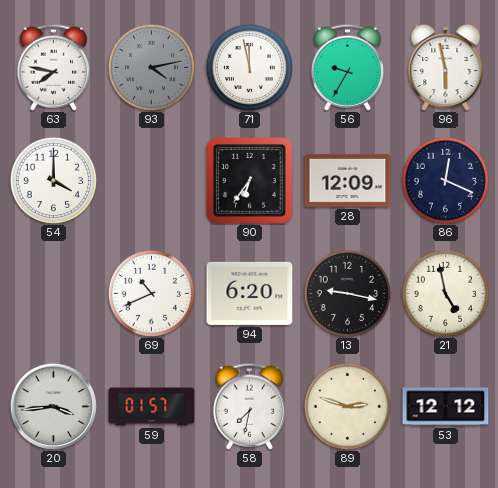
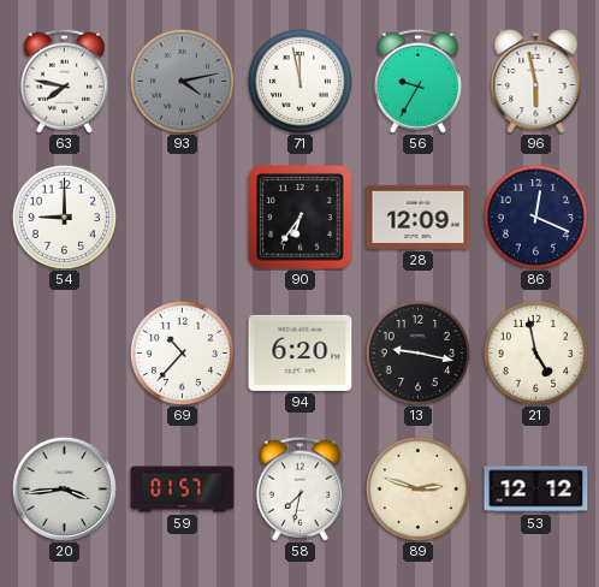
54: 4:00 -> 9:00 (64, 217)
69: 10:41 -> 10:37 (182, 352)
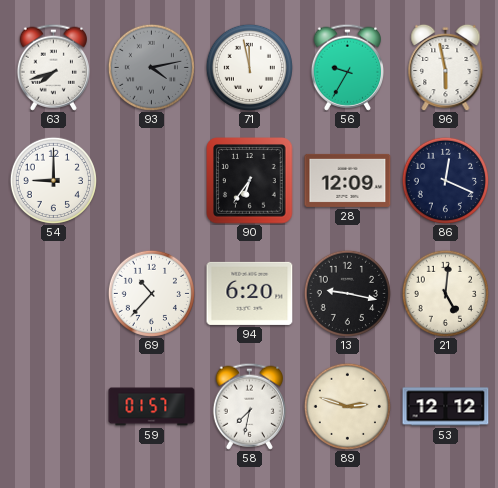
63: 7:47 -> 7:42 (53, 67)
21: 4:58 -> 5:01 (445, 293)
20: 3:44 -> none (64, 488)
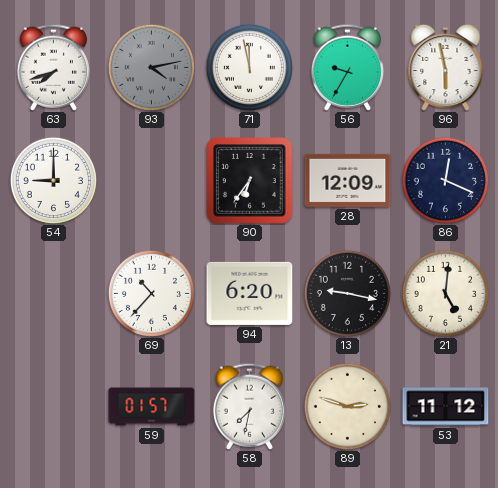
53: 12:12 -> 11:12 (446, 407)
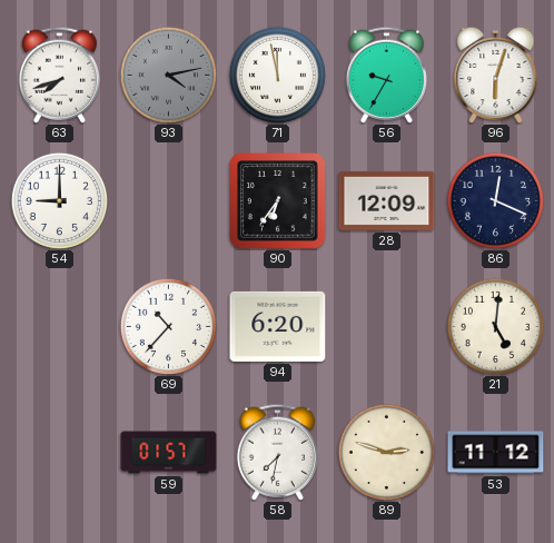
96: 5:58 -> 6:03 (496, 75)
13: 9:17 -> none (347, 293)
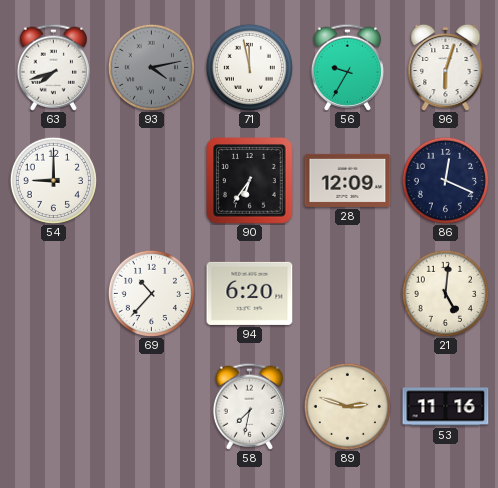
59: 01:57 -> none (169, 453)
53: 11:12 -> 11:16 (446, 407)
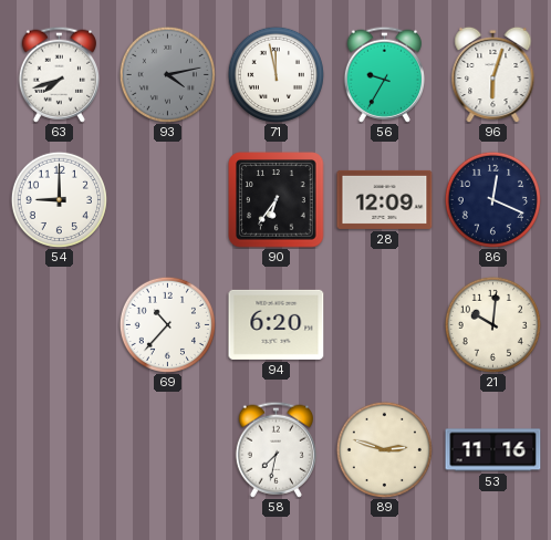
21: 5:01 -> 10:01 (492, 324)
